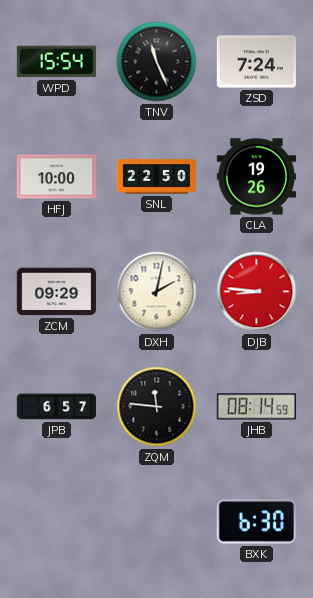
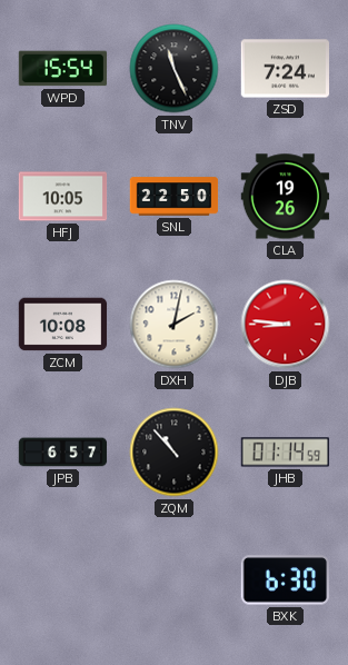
HFJ: 10:00 -> 10:05 (63, 197)
ZCM: 09:29 -> 10:08 (63, 325)
ZQM: 11:46 -> 10:53 (175, 453)
JHB: 08:14 -> 01:14 (286, 453)
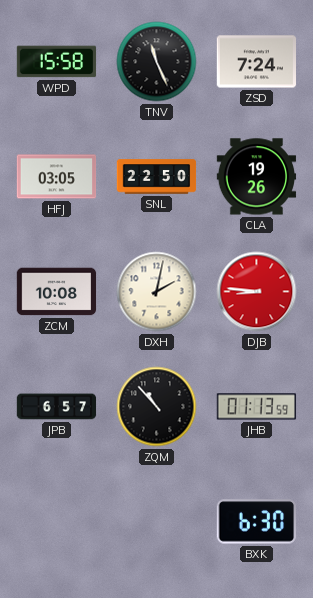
WPD: 15:54 -> 15:58 (57, 62)
HFJ: 10:05 -> 03:05 (57, 177)
JHB: 01:14 -> 01:13 (257, 407)
